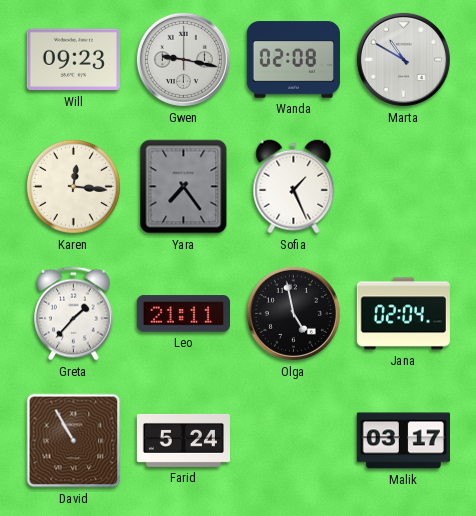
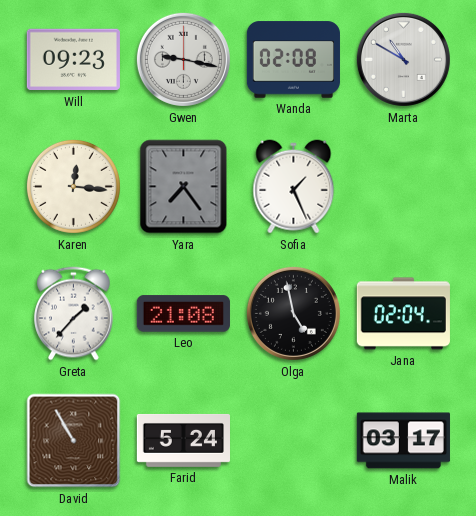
Leo: 21:11 -> 21:08 (183, 314)
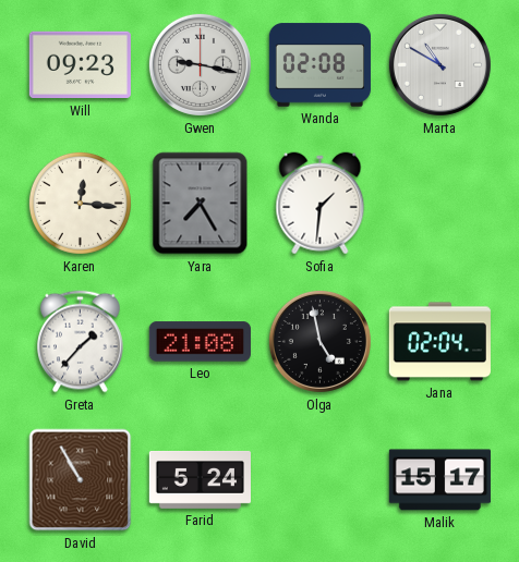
Yara: 7:24 -> 7:25 (201, 204)
Sofia: 1:26 -> 1:31 (321, 204)
Malik: 03:17 -> 15:17 (439, 480)
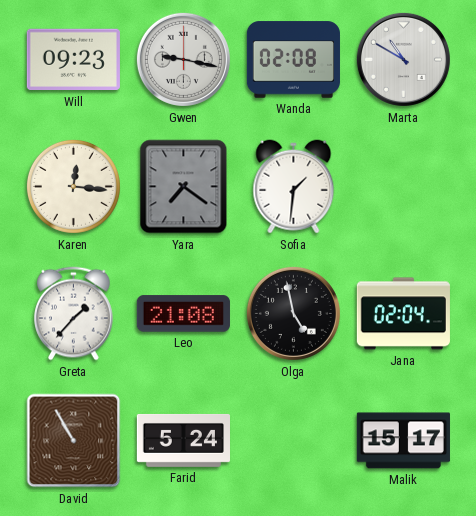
Yara: 7:25 -> 7:21 (184, 187)
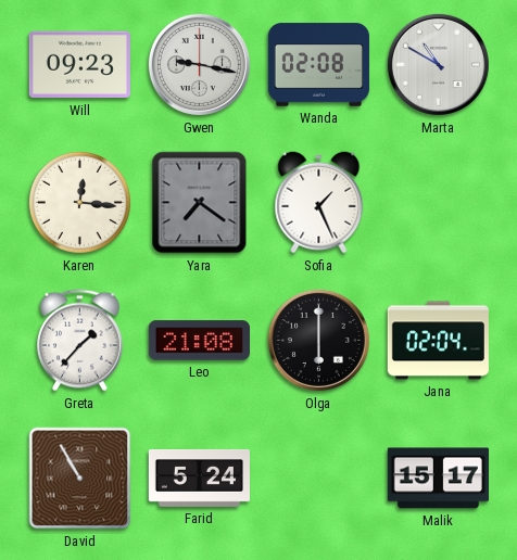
Sofia: 1:31 -> 1:26 (319, 203)
Olga: 4:58 -> 6:00 (318, 340)
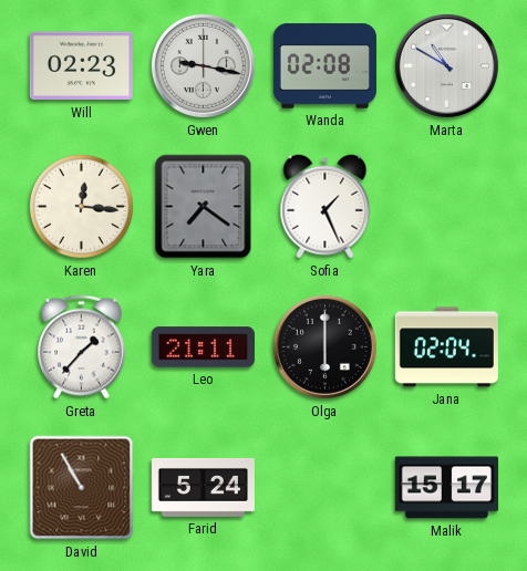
Will: 09:23 -> 02:23 (81, 66)
Leo: 21:08 -> 21:11 (203, 347)
